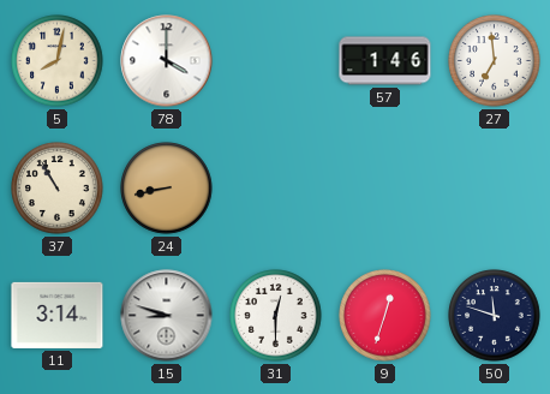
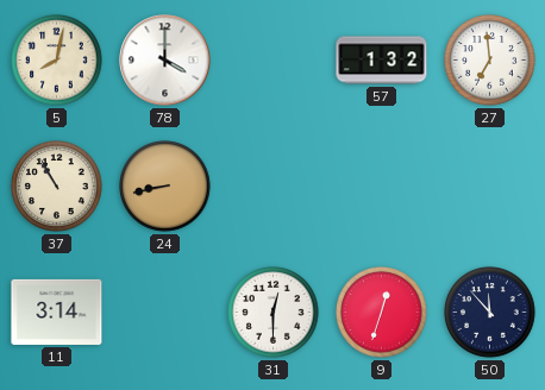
57: 1:46 -> 1:32 (382, 61)
15: 8:48 -> none (167, 316)
50: 11:48 -> 11:53 (490, 313)
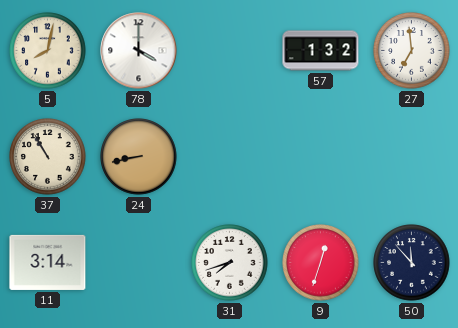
31: 12:30 -> 7:42 (230, 263)
